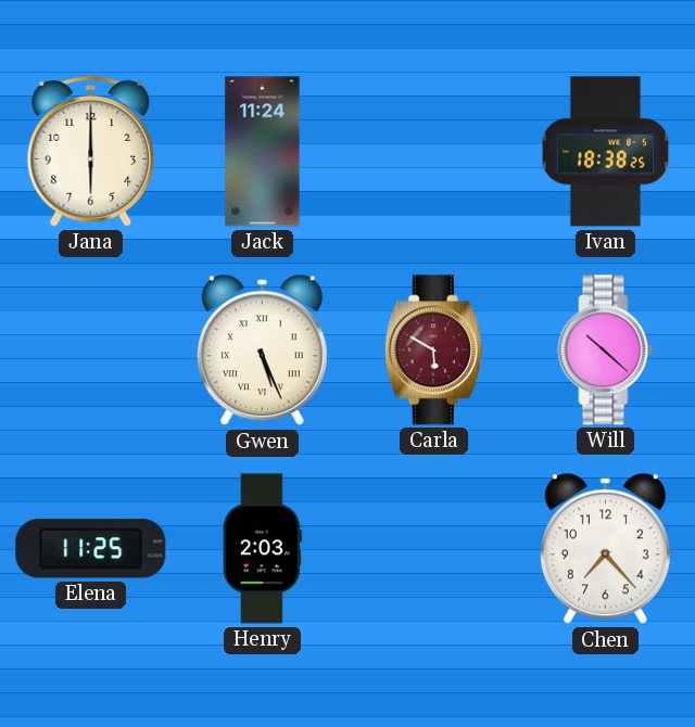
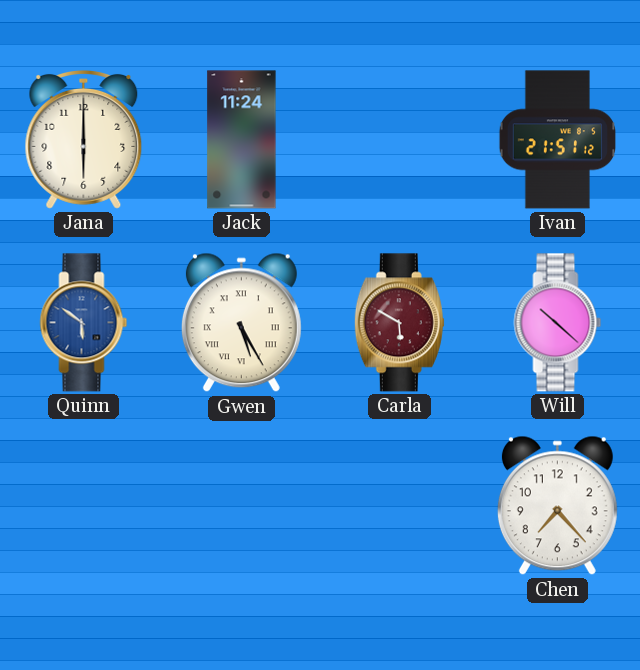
Ivan: 18:38 -> 21:51 (557, 140)
Quinn: none -> 5:51 (84, 323)
Gwen: 5:26 -> 5:25 (241, 323)
Elena: 11:25 -> none (91, 549)
Henry: 2:03 -> none (262, 549)
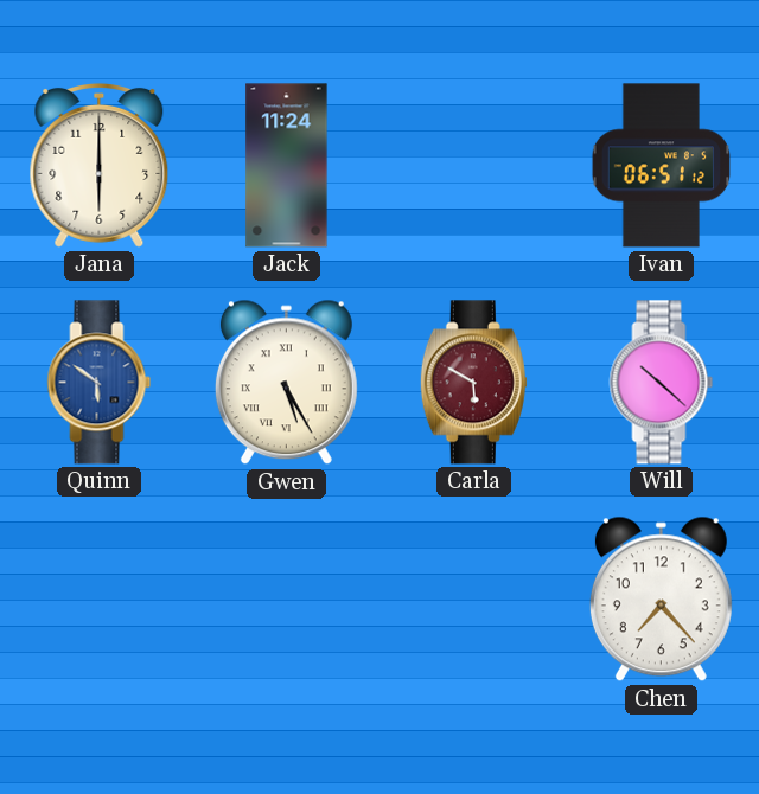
Ivan: 21:51 -> 06:51 (661, 166)
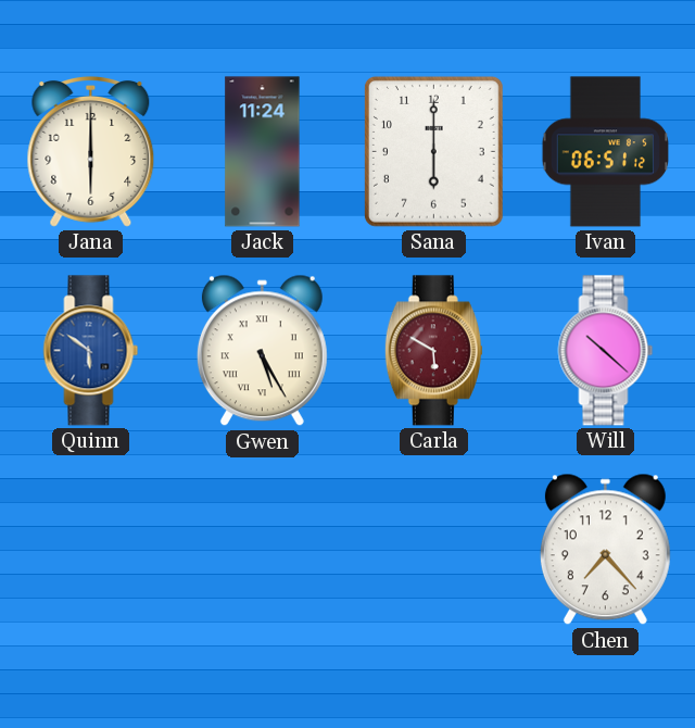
Sana: none -> 6:00 (433, 151)
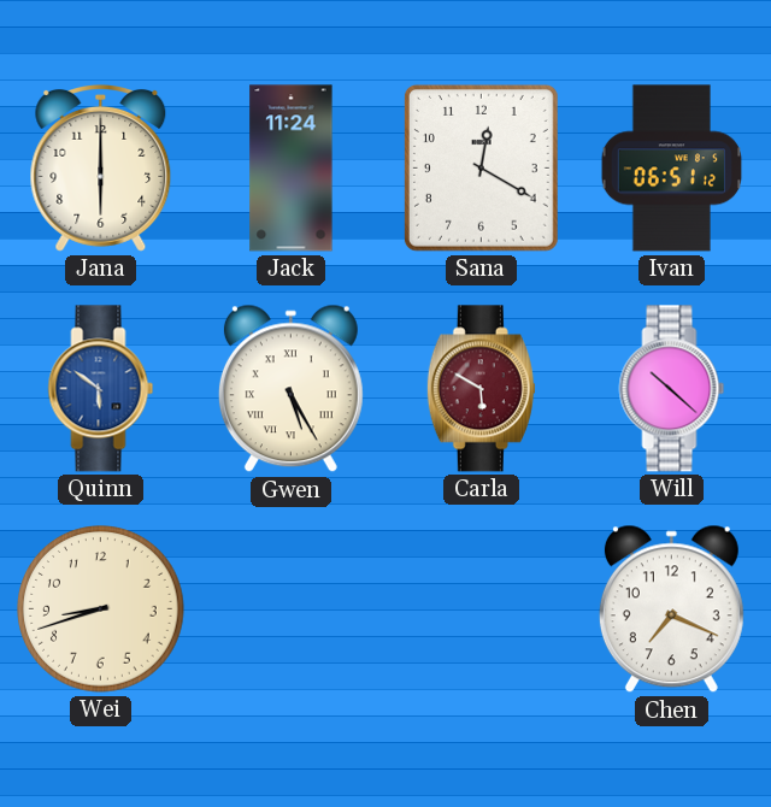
Sana: 6:00 -> 12:20 (481, 167)
Wei: none -> 8:42 (101, 609)
Chen: 7:23 -> 7:19 (671, 609)
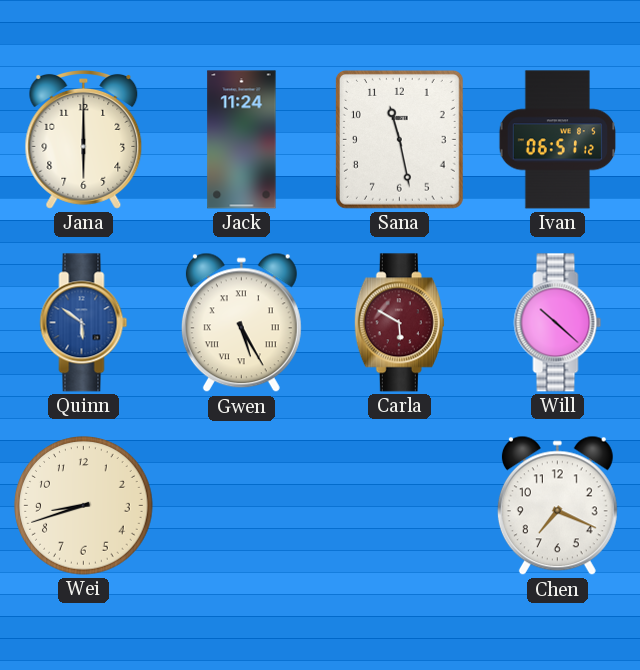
Sana: 12:20 -> 11:28 (399, 139)
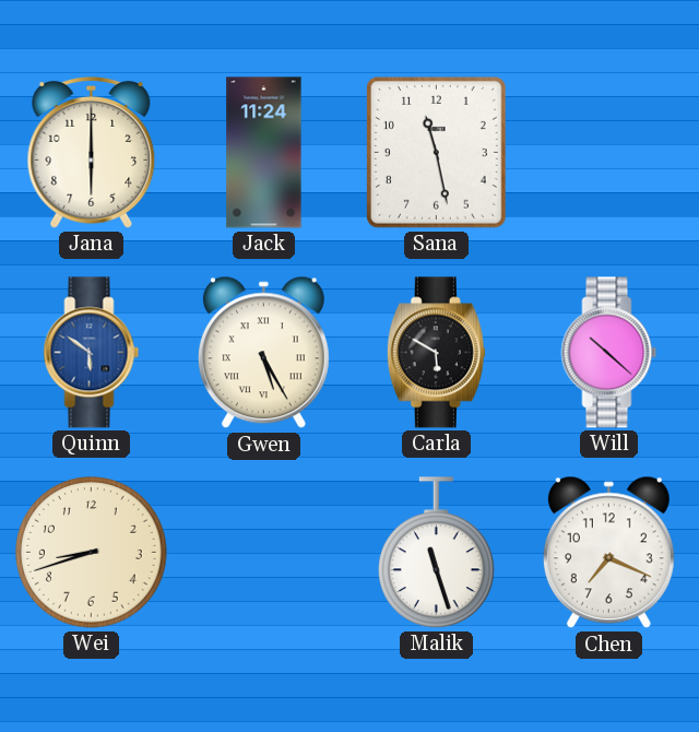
Ivan: 06:51 -> none (557, 140)
Carla dial: burgundy -> black (436, 353)
Malik: none -> 11:27 (437, 553)
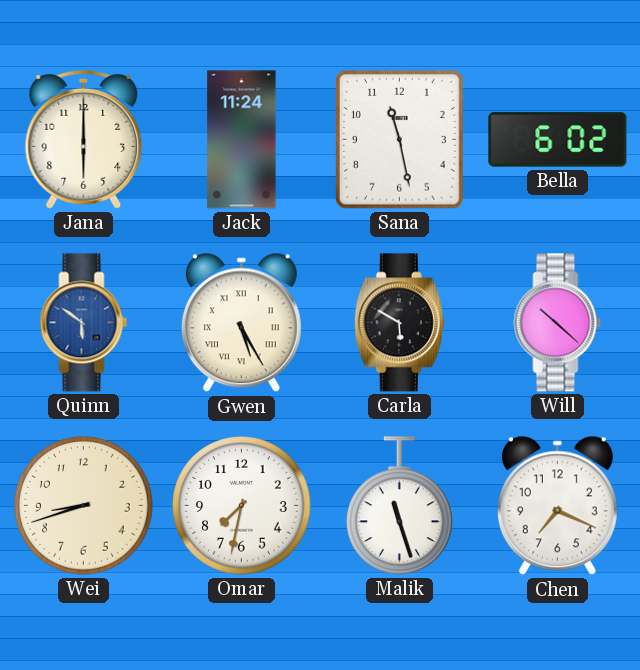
Bella: none -> 6:02 (558, 140)
Omar: none -> 7:32 (242, 506)
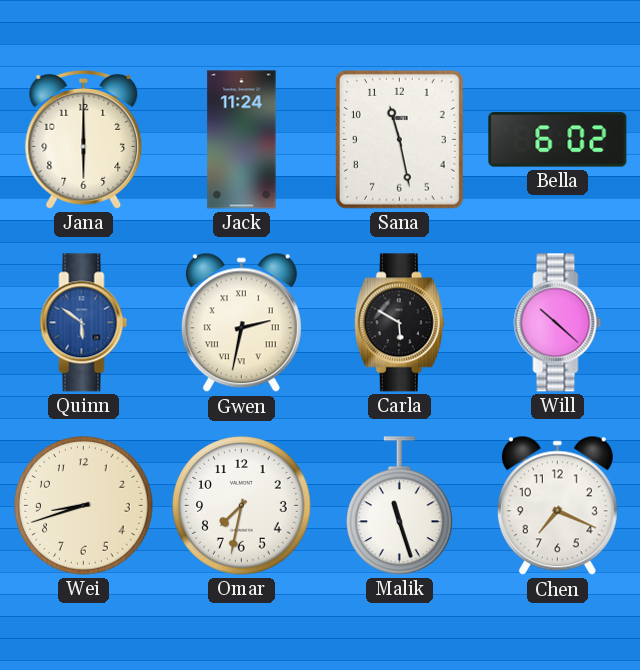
Gwen: 5:25 -> 2:32 (241, 323)
